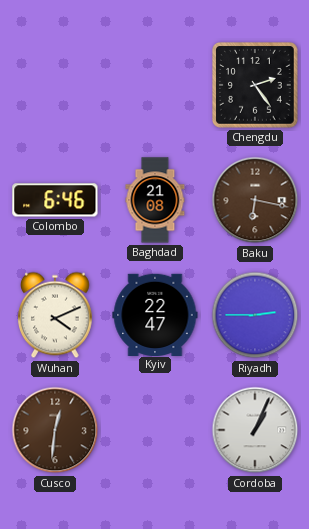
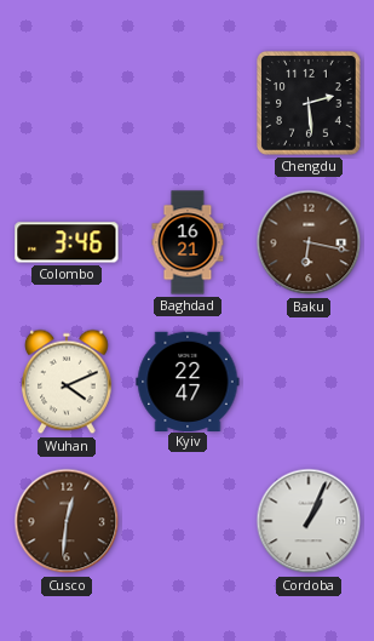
Chengdu: 2:24 -> 2:29 (310, 104)
Colombo: 6:46 -> 3:46 (67, 242)
Baghdad: 21:08 -> 16:21 (188, 242)
Riyadh: 2:45 -> none (255, 315)
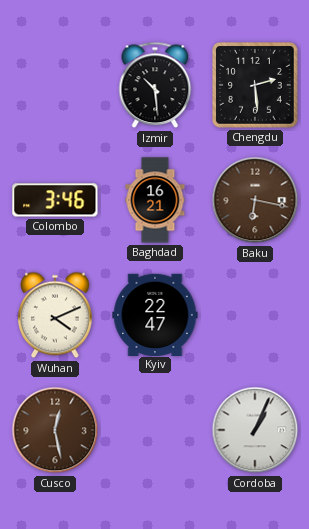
Izmir: none -> 10:29 (155, 85)
Cusco: 12:31 -> 12:28 (55, 430)
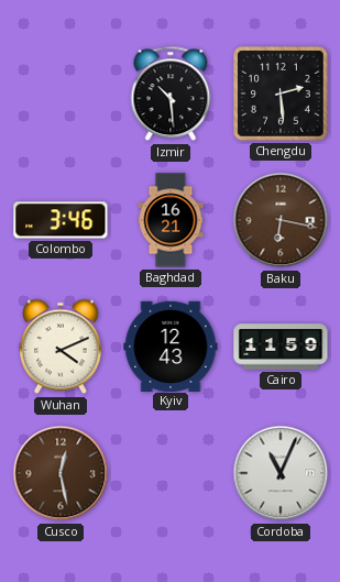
Kyiv: 22:47 -> 12:43 (171, 345)
Cairo: none -> 11:59 (281, 347)
Cordoba: 1:04 -> 11:04 (281, 473)
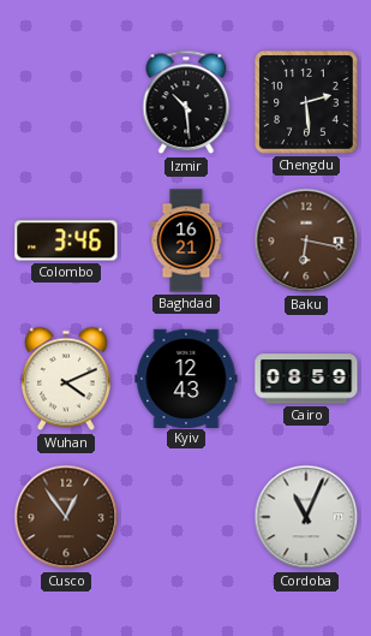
Cairo: 11:59 -> 08:59 (306, 379)
Cusco: 12:28 -> 12:54 (66, 517)
